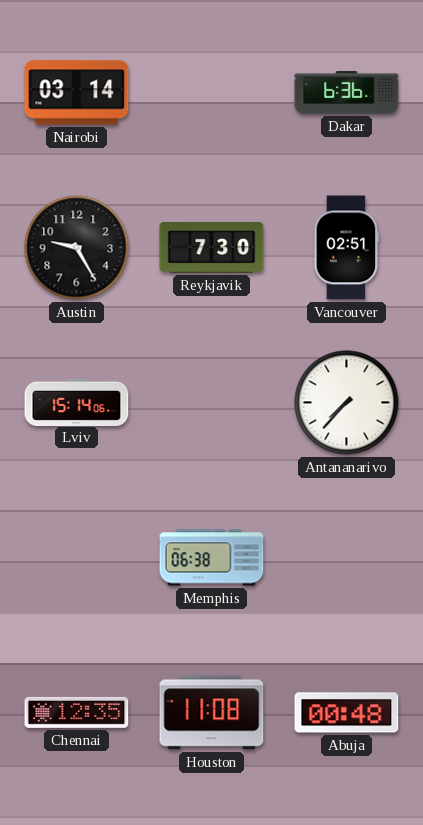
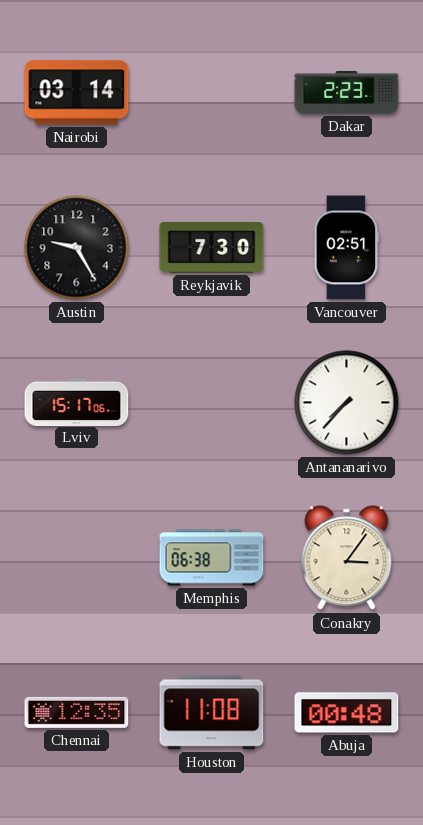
Dakar: 6:36 -> 2:23 (347, 93)
Lviv: 15:14 -> 15:17 (77, 402)
Conakry: none -> 3:06 (347, 558)
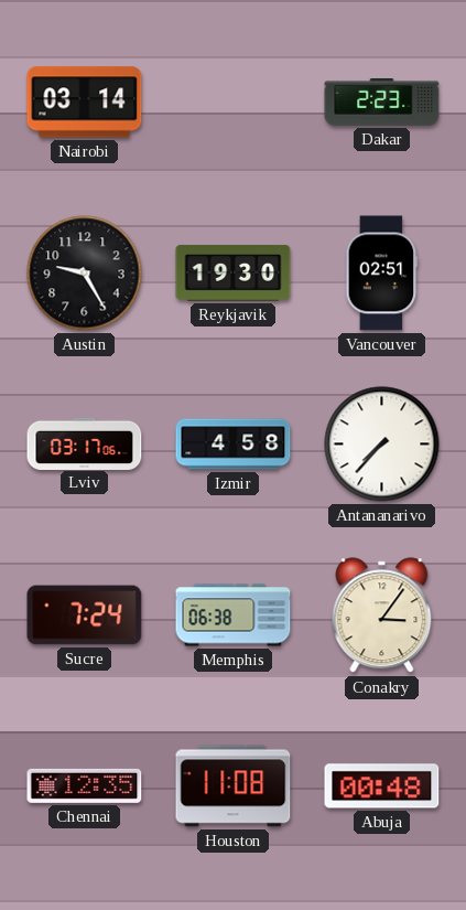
Reykjavik: 7:30 -> 19:30 (234, 272)
Lviv: 15:17 -> 03:17 (85, 443)
Izmir: none -> 4:58 (234, 445)
Sucre: none -> 7:24 (85, 615)
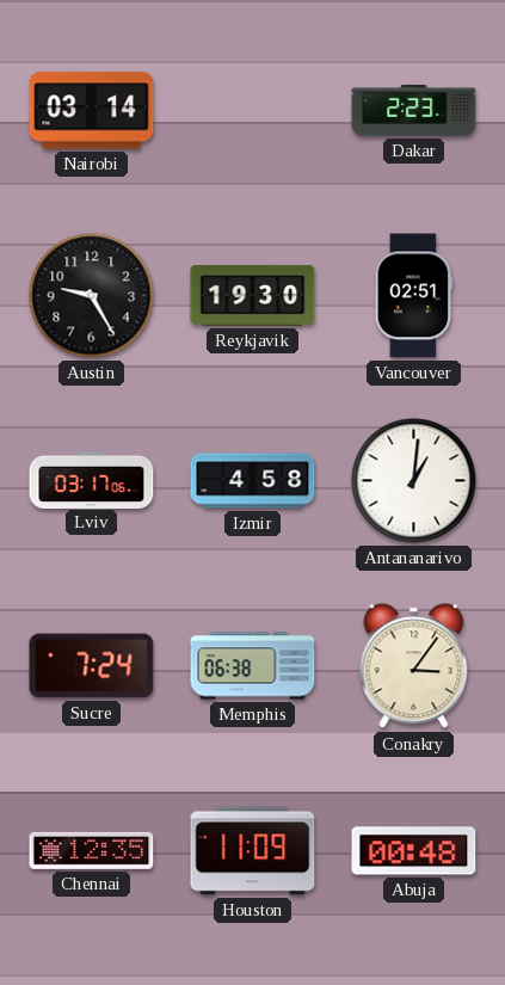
Antananarivo: 7:37 -> 1:01 (414, 481)
Houston: 11:08 -> 11:09 (253, 851)
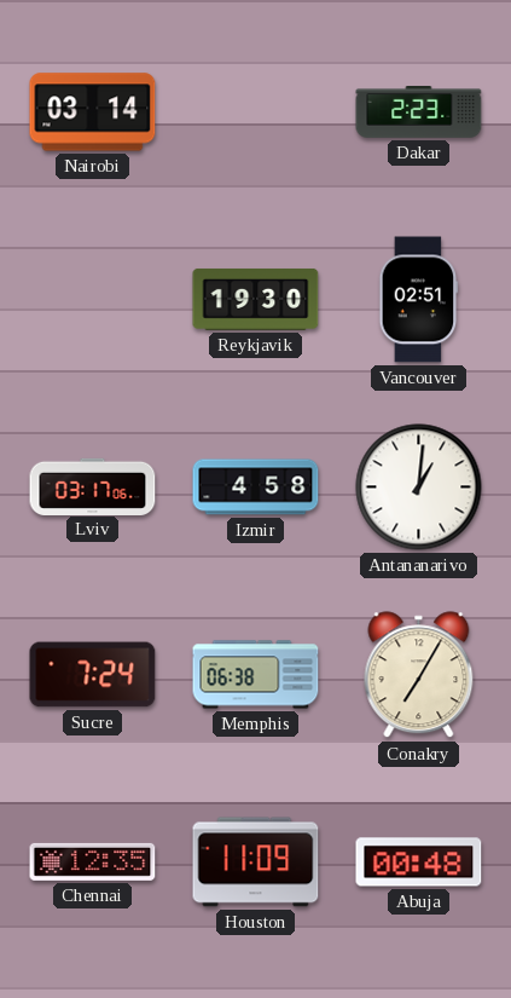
Austin: 9:25 -> none (92, 296)
Conakry: 3:06 -> 7:05 (419, 675)
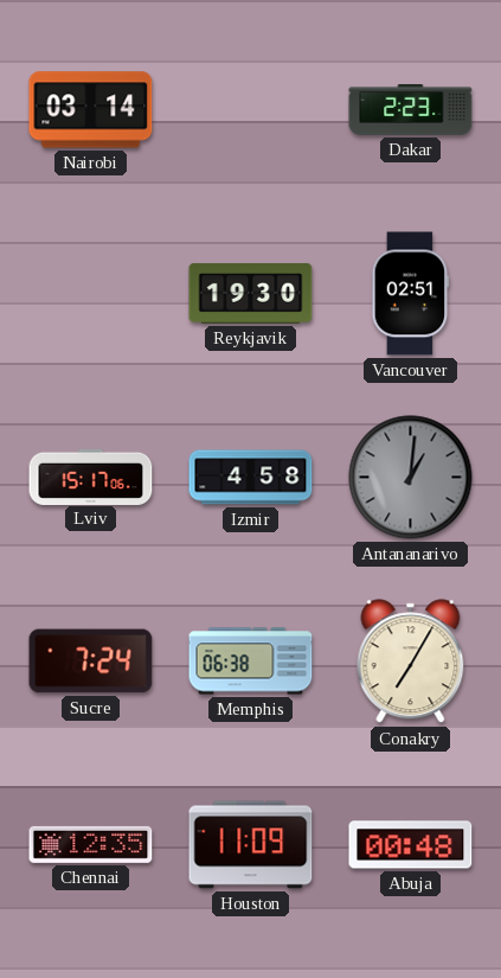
Lviv: 03:17 -> 15:17 (91, 477)
Antananarivo dial: white -> grey (411, 478)
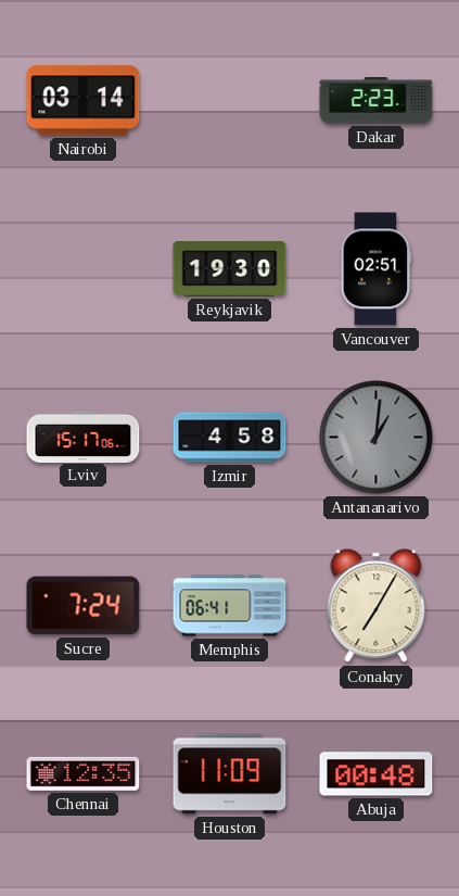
Memphis: 06:38 -> 06:41 (230, 606)
